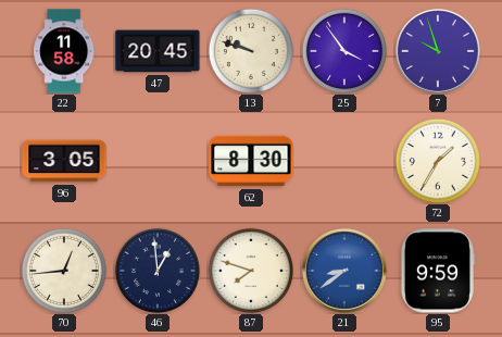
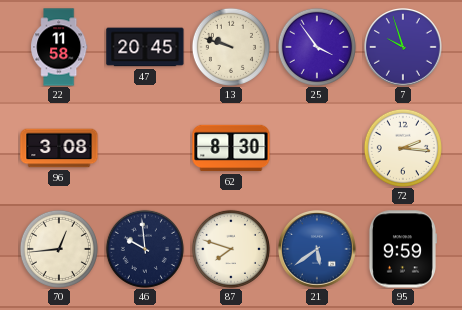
96: 3:05 -> 3:08 (59, 148)
72: 1:35 -> 2:16 (403, 148)
46: 12:59 -> 9:59 (145, 249)
21: 8:39 -> 5:39 (318, 250)
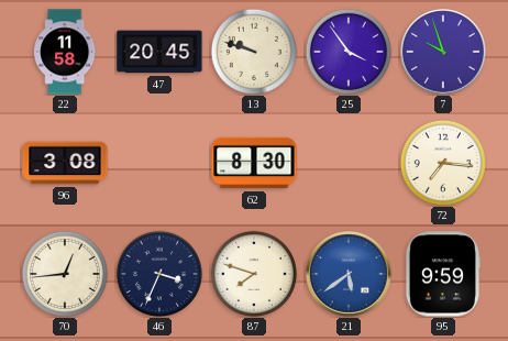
72: 2:16 -> 7:16 (443, 163)
46: 9:59 -> 3:34 (159, 274)
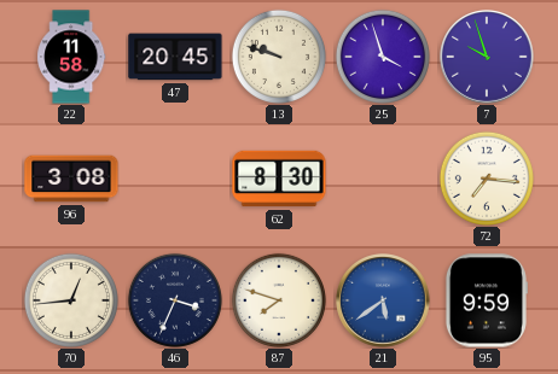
25: 3:54 -> 3:57 (383, 57)
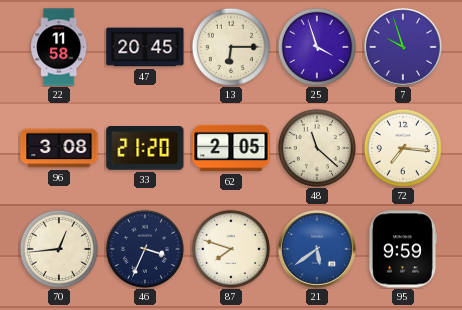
13: 9:48 -> 6:15 (231, 47)
33: none -> 21:20 (145, 149)
62: 8:30 -> 2:05 (231, 148)
48: none -> 11:22 (317, 148)
